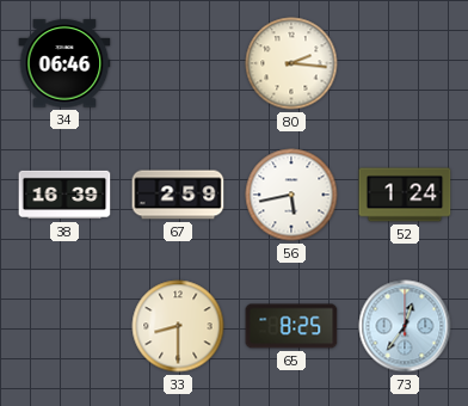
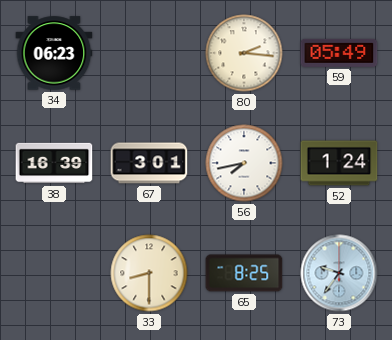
34: 06:46 -> 06:23 (54, 53)
59: none -> 05:49 (339, 53)
67: 2:59 -> 3:01 (149, 163)
56: 5:43 -> 7:43 (244, 163)
73: 12:36 -> 9:36 (339, 273)
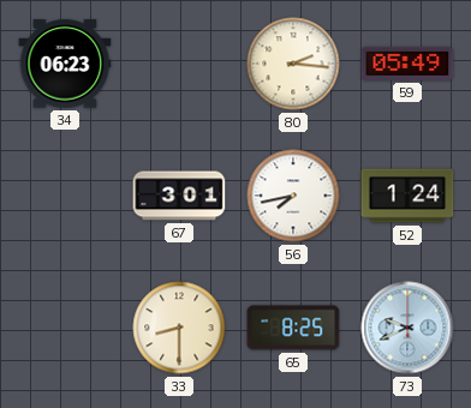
38: 16:39 -> none (54, 163)
73: 9:36 -> 9:41 (407, 328)
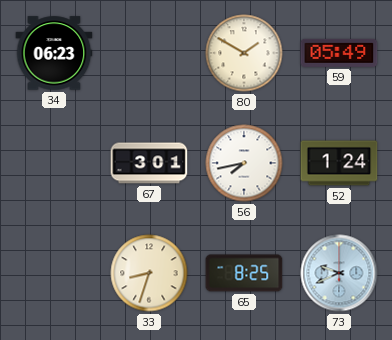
80: 2:16 -> 1:50 (244, 53)
33: 8:30 -> 8:33 (149, 273)
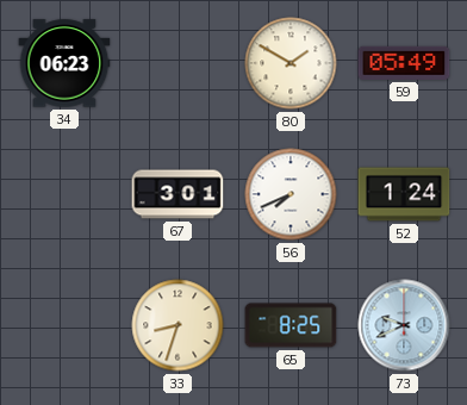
56: 7:43 -> 7:41 (291, 194)
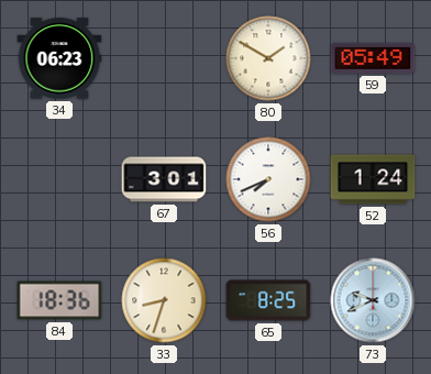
84: none -> 18:36 (59, 300)
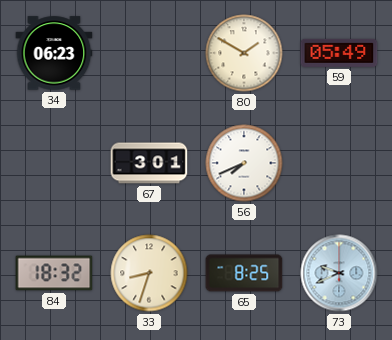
52: 1:24 -> none (373, 179)
84: 18:36 -> 18:32 (54, 273)
